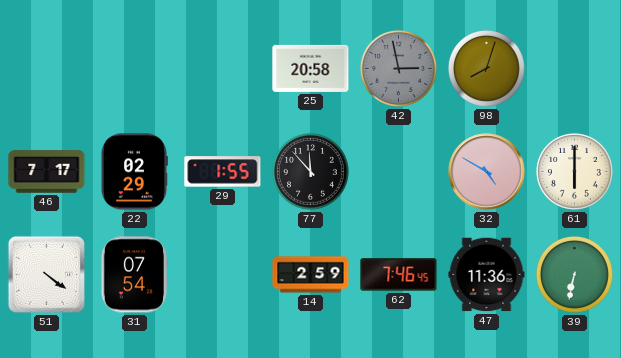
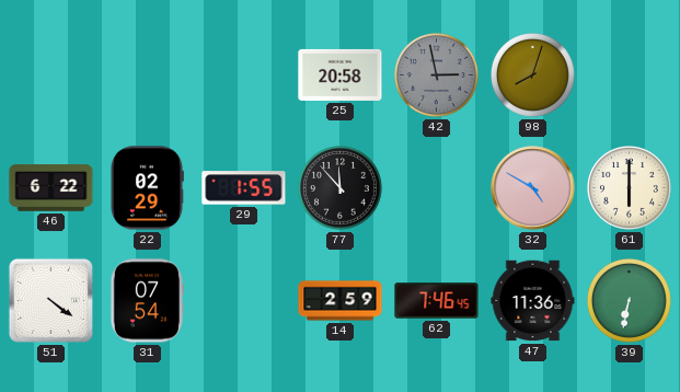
46: 7:17 -> 6:22 (51, 188)
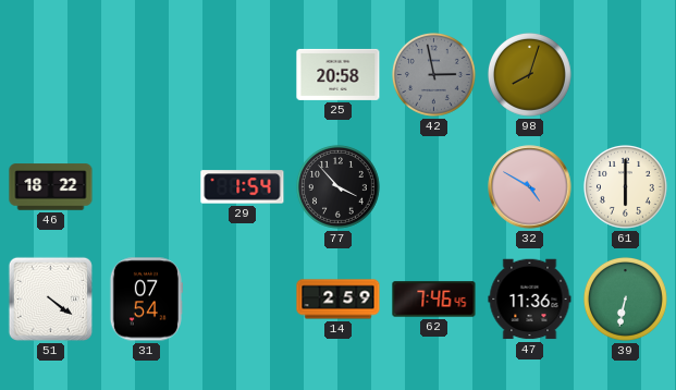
46: 6:22 -> 18:22 (51, 187)
22: 02:29 -> none (148, 188)
29: 1:55 -> 1:54 (243, 187)
77: 11:53 -> 3:53 (337, 186)
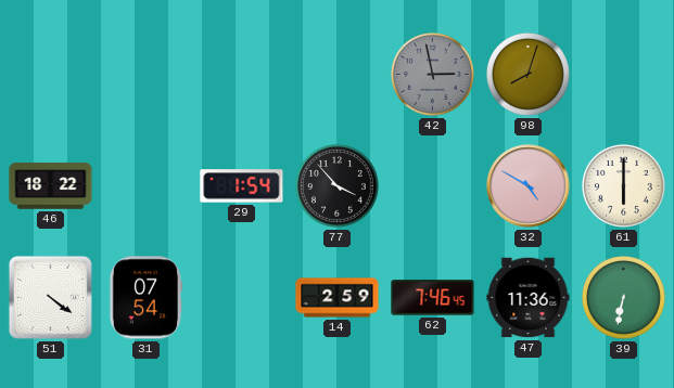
25: 20:58 -> none (339, 74)
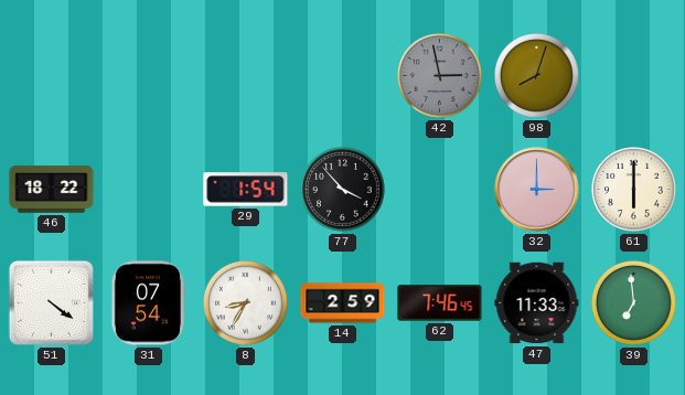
32: 4:50 -> 3:00 (537, 190)
8: none -> 8:35 (245, 302)
47: 11:36 -> 11:33 (537, 303)
39: 6:32 -> 6:59 (633, 302)
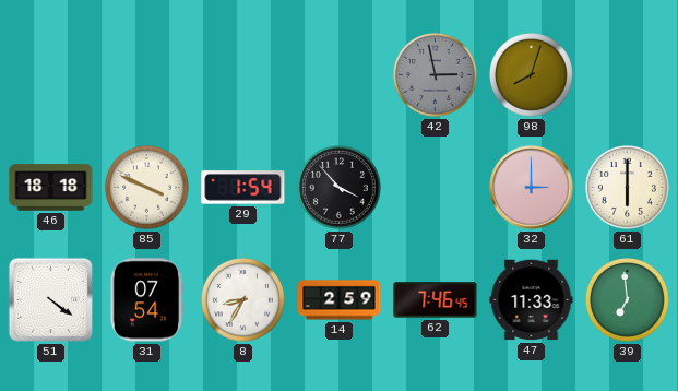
46: 18:22 -> 18:18 (51, 188)
85: none -> 3:49 (146, 187)
